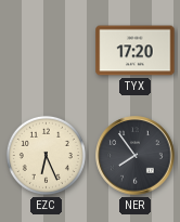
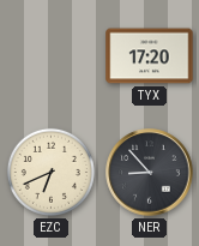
EZC: 6:26 -> 6:41 (50, 172)
NER: 7:54 -> 8:53 (150, 173)
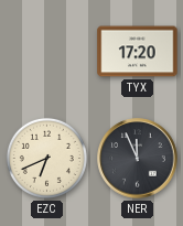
NER: 8:53 -> 11:56 (138, 159)
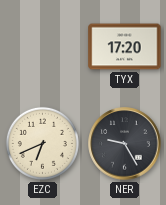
NER: 11:56 -> 9:25 (125, 144)
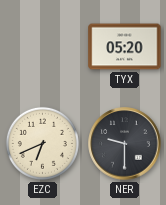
TYX: 17:20 -> 05:20 (125, 47)
NER: 9:25 -> 9:30 (125, 144)
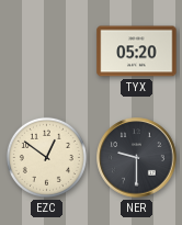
EZC: 6:41 -> 12:51 (46, 157)
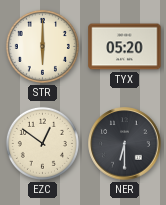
STR: none -> 6:00 (42, 46)
NER: 9:30 -> 6:30 (125, 144)
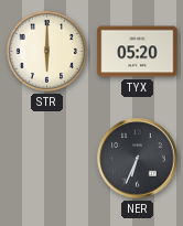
EZC: 12:51 -> none (42, 143)
NER: 6:30 -> 6:34 (138, 159)
